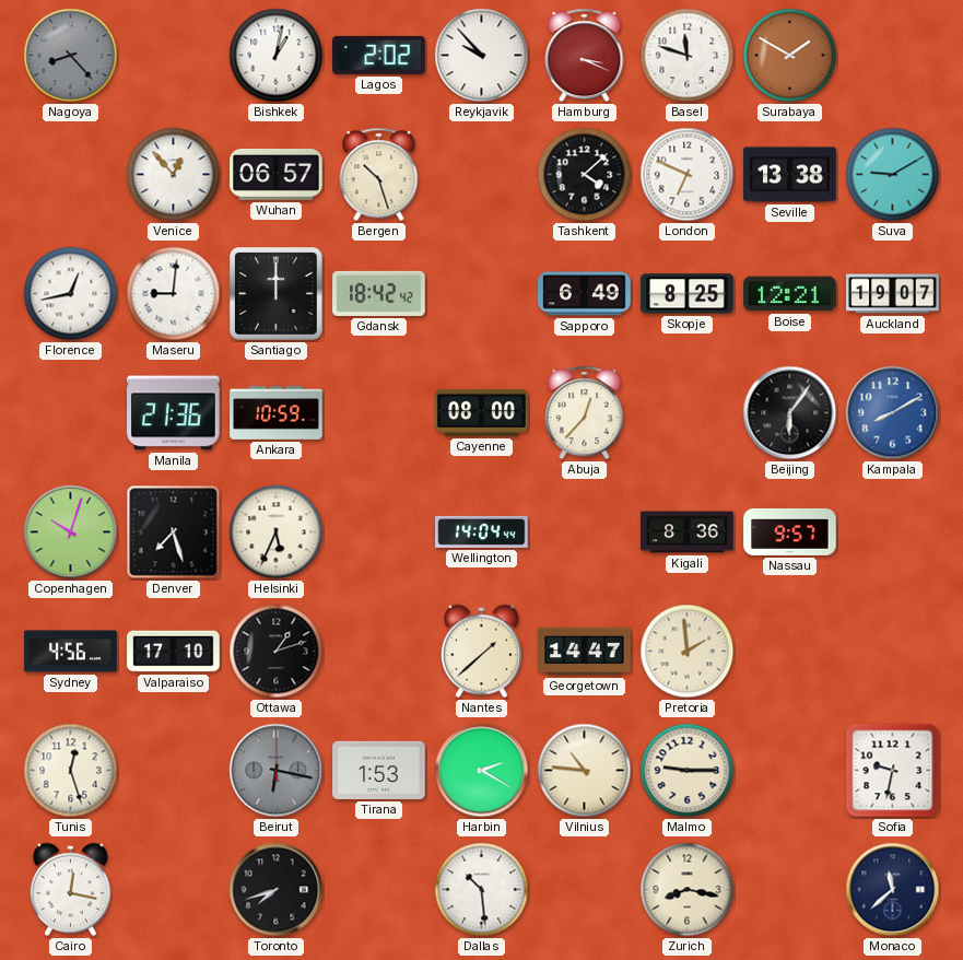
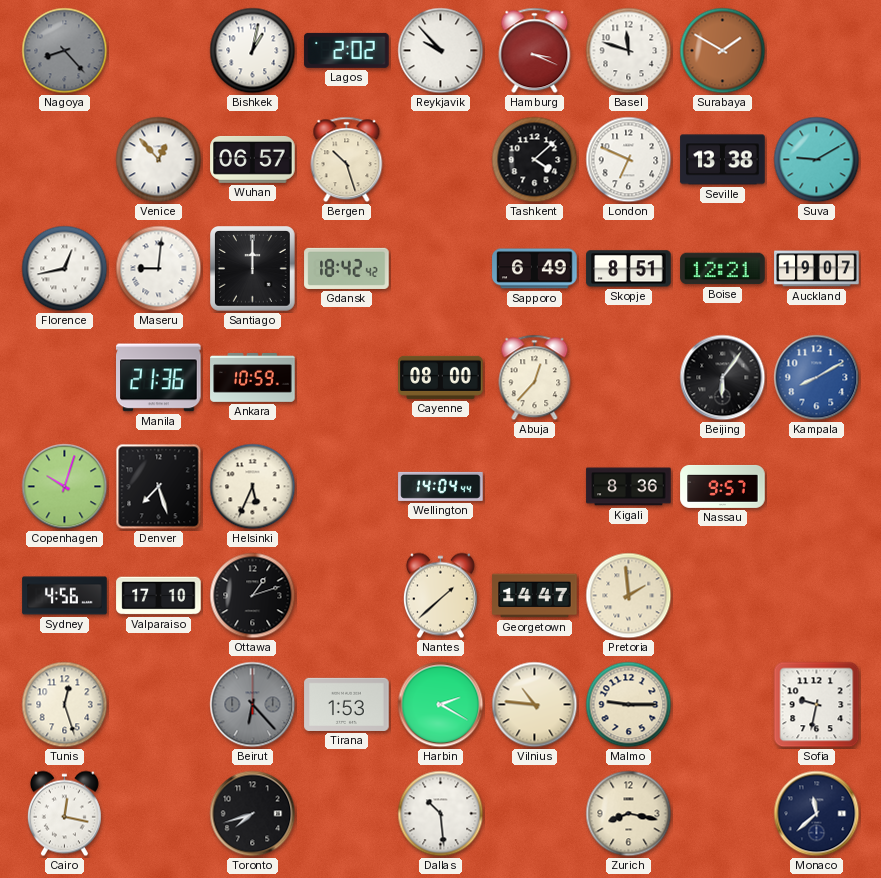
Skopje: 8:25 -> 8:51 (629, 269)
Beirut: 6:17 -> 6:23 (253, 705)
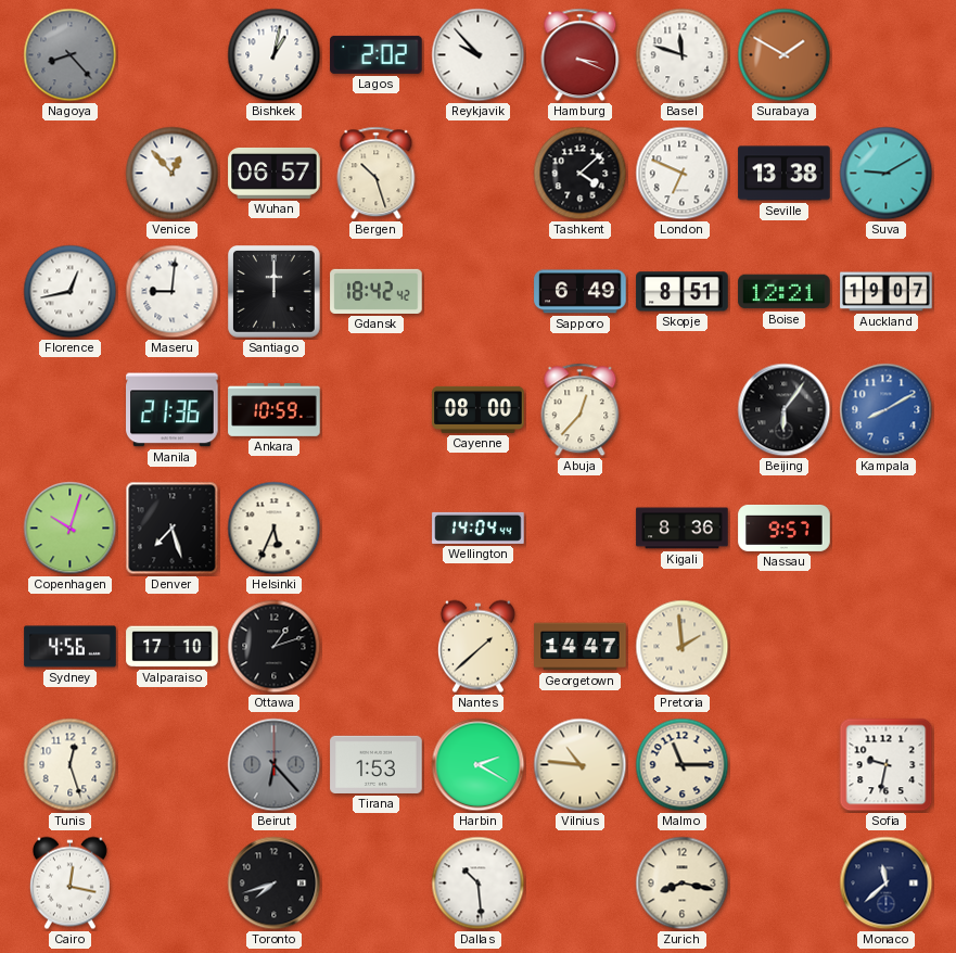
Malmo: 9:15 -> 11:15 (683, 765)
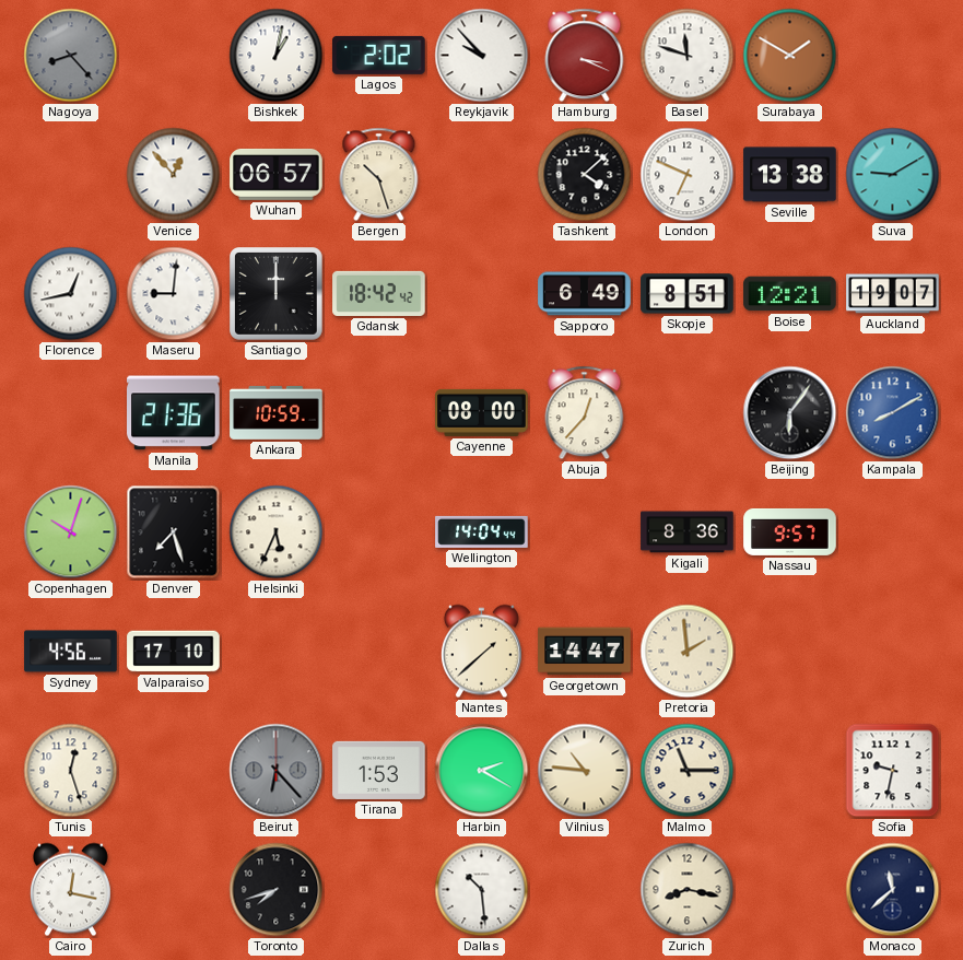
Ottawa: 1:12 -> none (275, 647)
